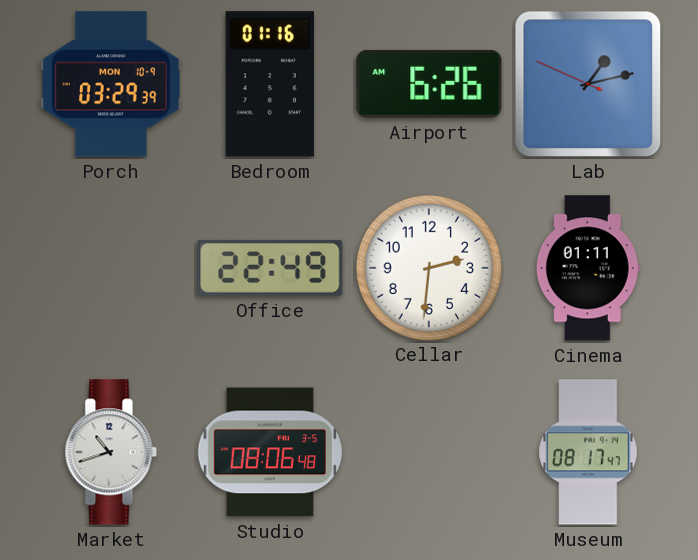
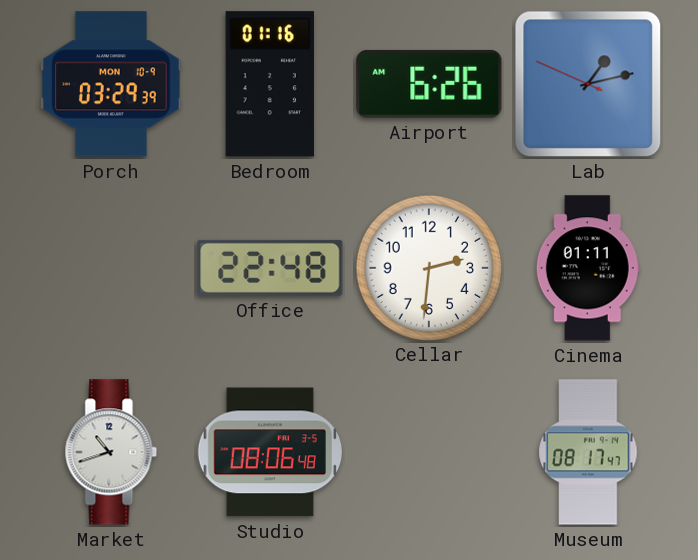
Office: 22:49 -> 22:48 (270, 268)
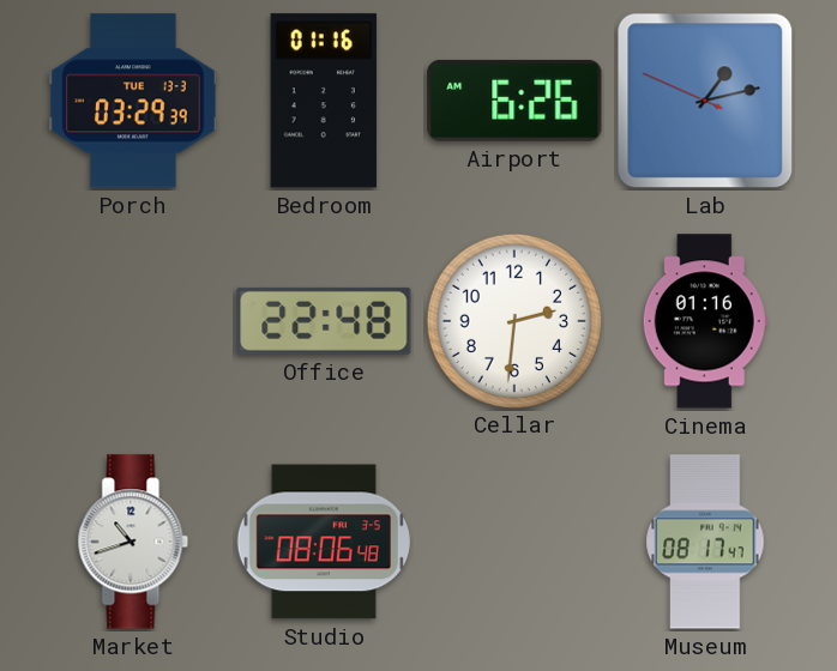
Porch date: MON 10-9 -> TUE 13-3 (133, 101)
Cinema: 01:11 -> 01:16 (705, 321)
